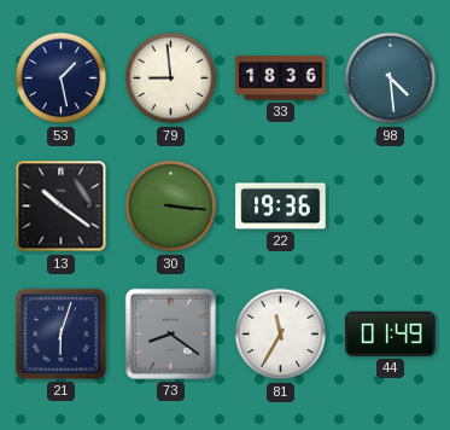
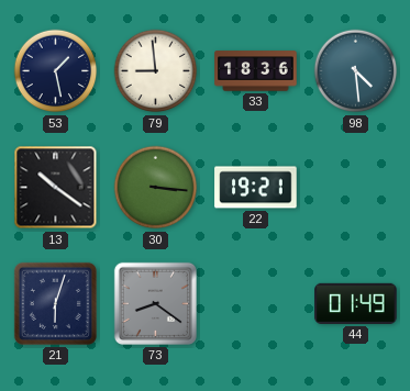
22: 19:36 -> 19:21 (256, 188)
81: 11:35 -> none (281, 335)
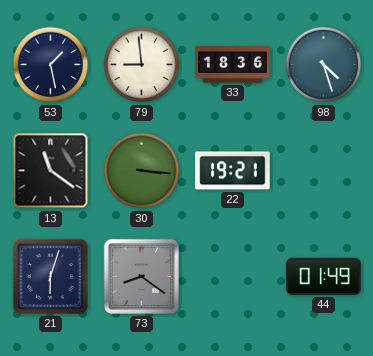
98: 4:29 -> 4:27 (324, 65)
13: 10:21 -> 11:21 (51, 171)
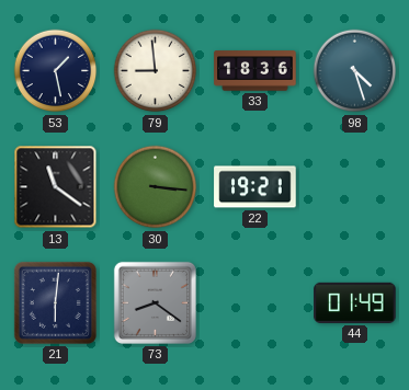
21: 6:03 -> 6:01 (55, 302)
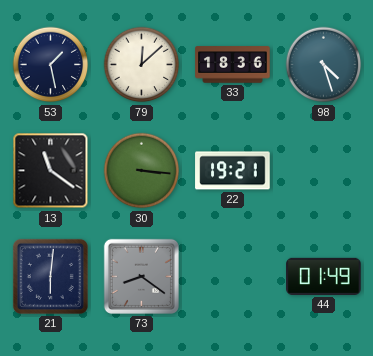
79: 8:59 -> 12:08 (142, 65)
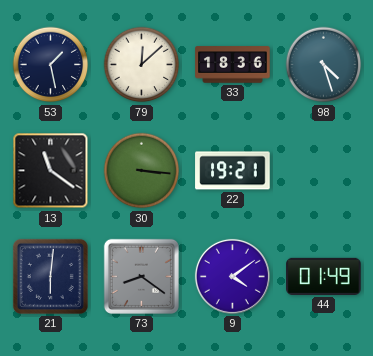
9: none -> 4:09 (232, 276)
